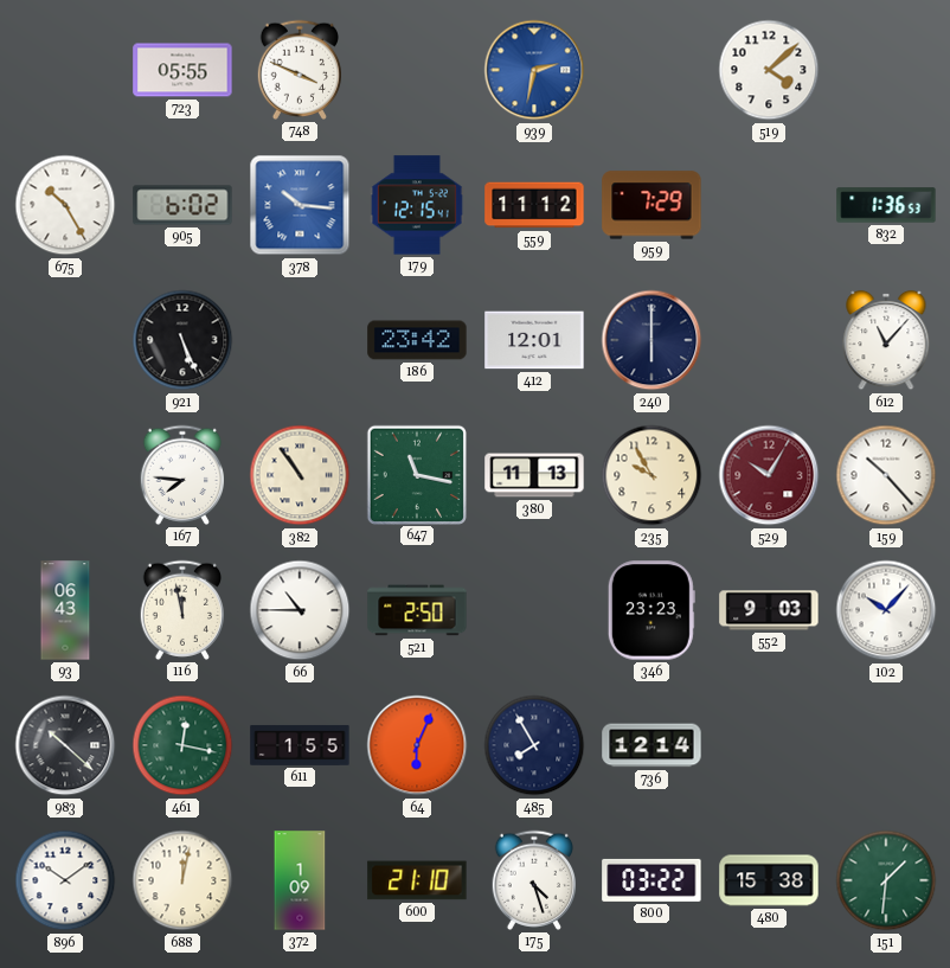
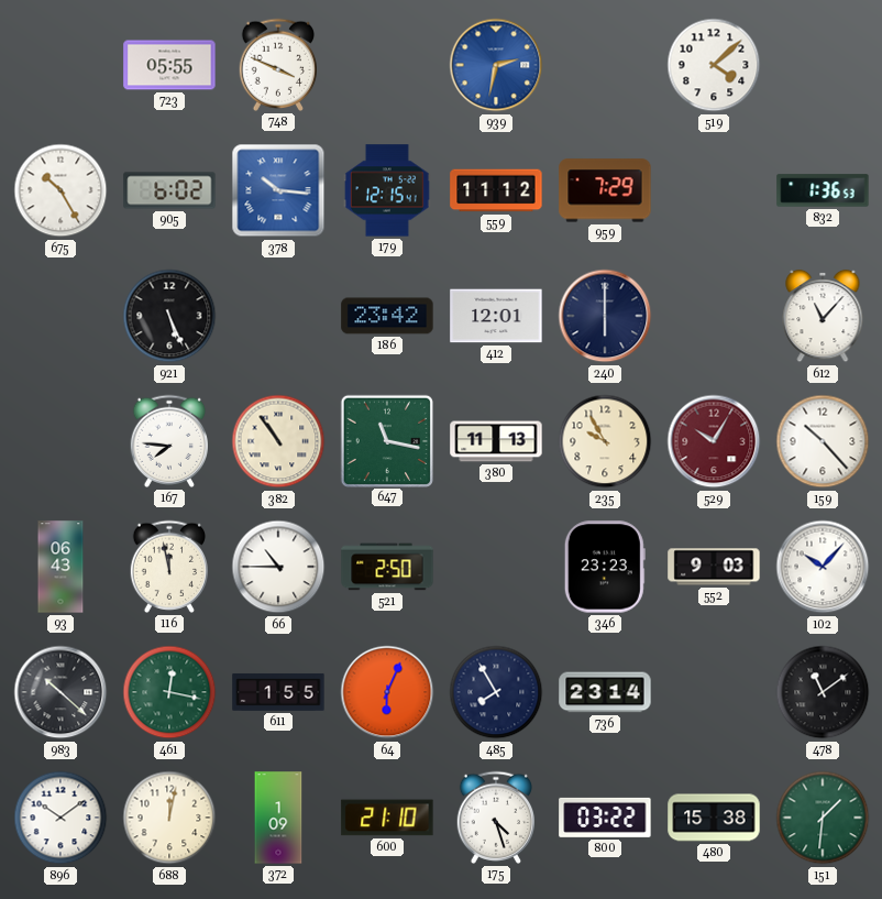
736: 12:14 -> 23:14 (605, 692)
478: none -> 11:09 (823, 692)
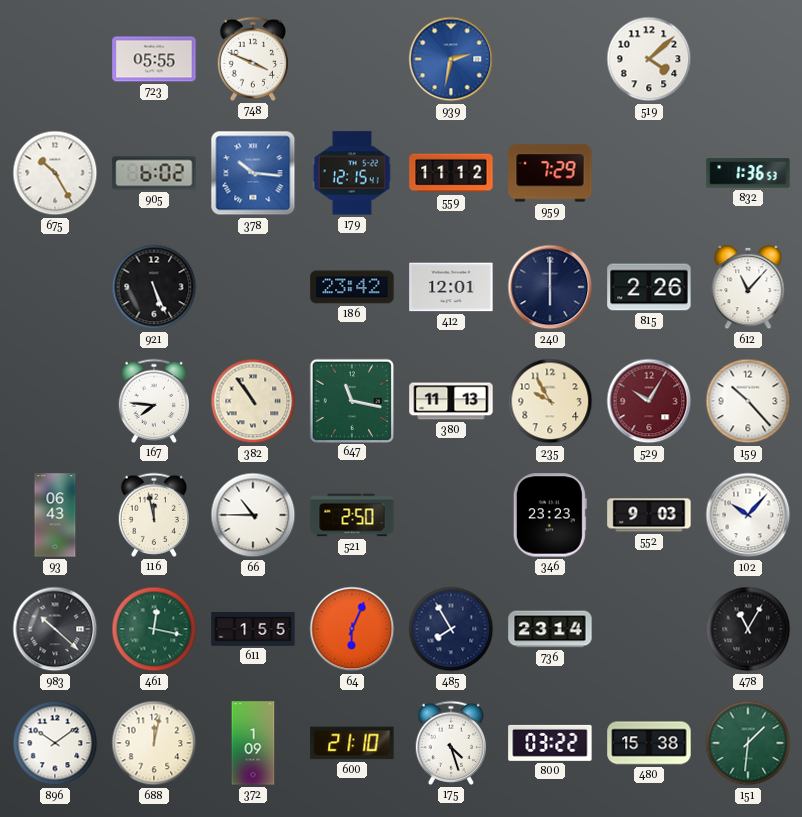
815: none -> 2:26 (649, 287)
478: 11:09 -> 11:05 (748, 629)
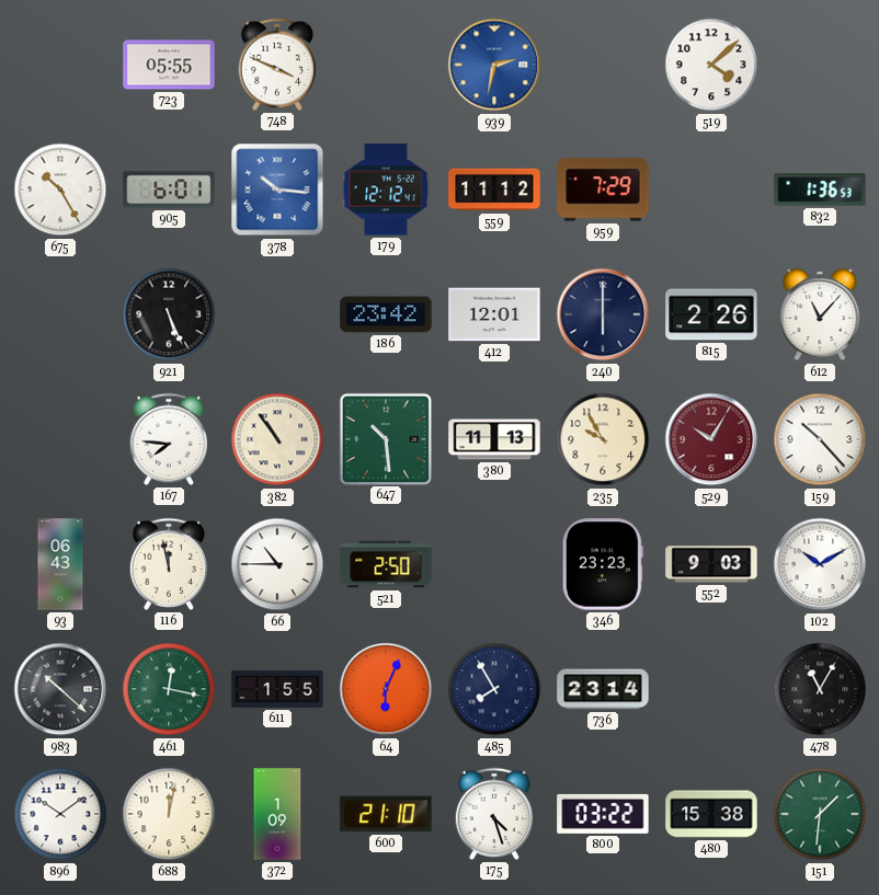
905: 6:02 -> 6:01 (169, 190)
179: 12:15 -> 12:12 (386, 190)
647: 11:17 -> 10:29 (385, 438)
102: 10:07 -> 10:10 (820, 564)
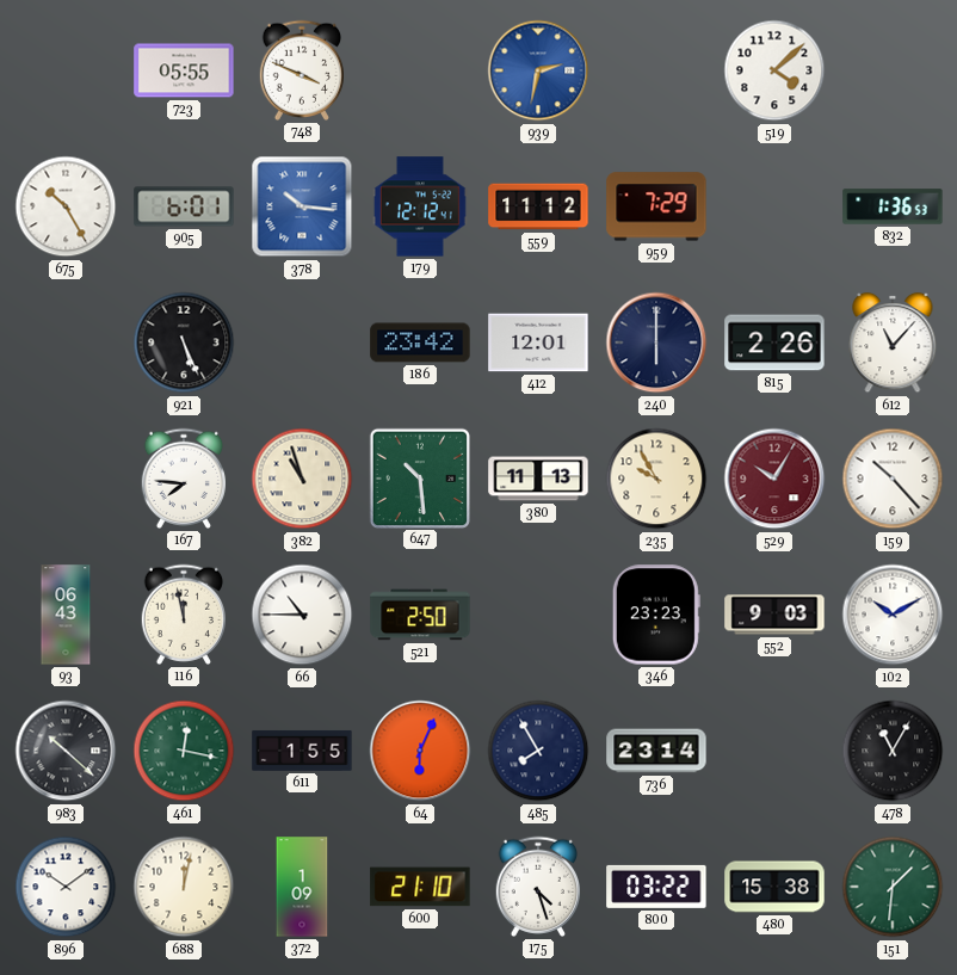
382: 10:54 -> 10:57 (302, 479)
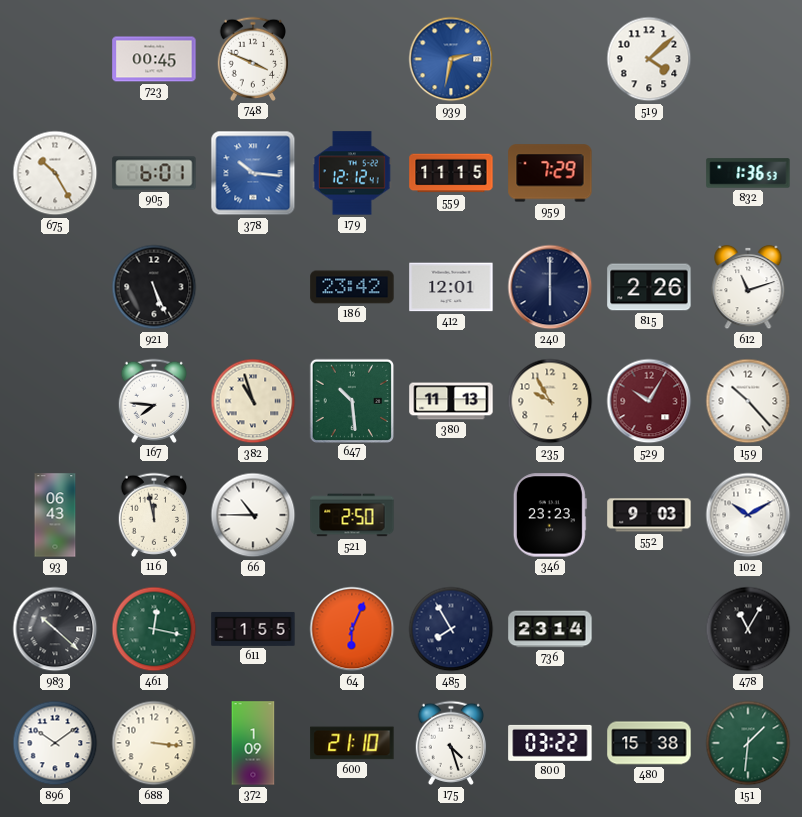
723: 05:55 -> 00:45 (154, 59)
559: 11:12 -> 11:15 (451, 173)
612: 11:07 -> 11:12 (748, 287)
688: 12:02 -> 3:16 (154, 743)
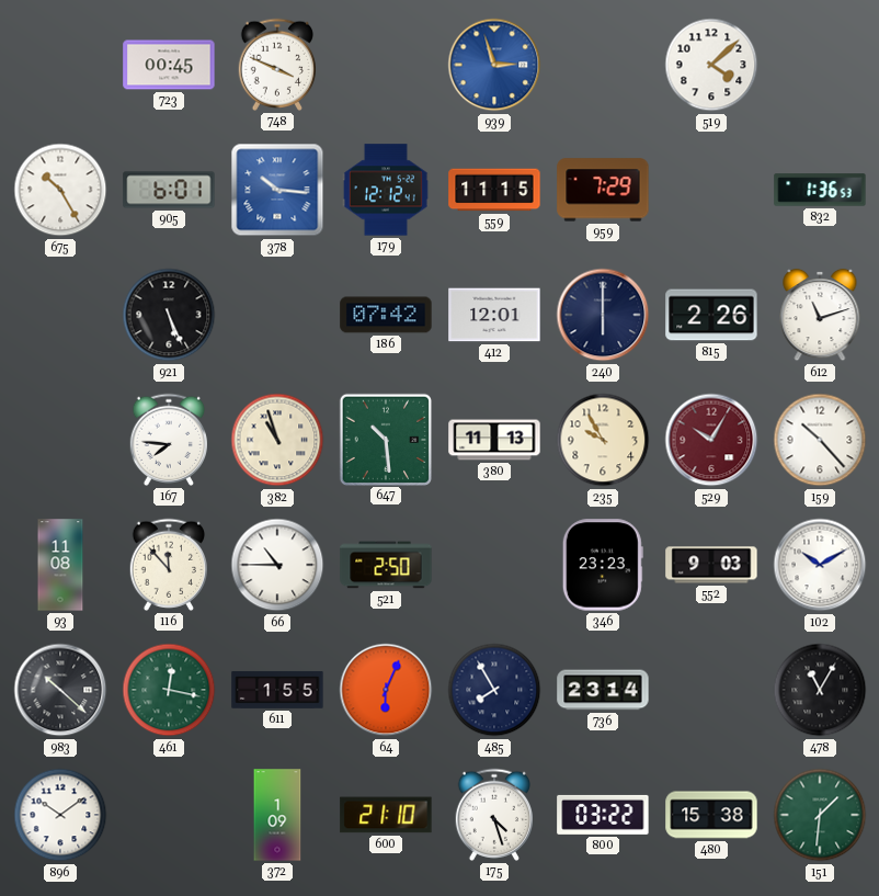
939: 2:32 -> 2:57 (494, 65)
186: 23:42 -> 07:42 (386, 315)
93: 06:43 -> 11:08 (60, 565)
116: 11:58 -> 11:53 (168, 565)
688: 3:16 -> none (154, 743)
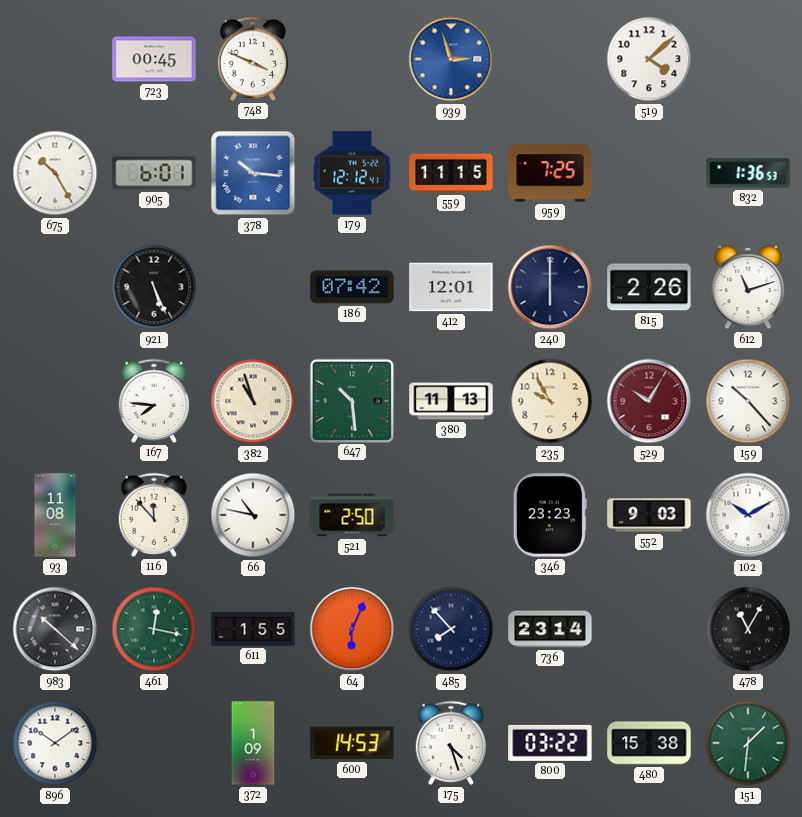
959: 7:29 -> 7:25 (550, 173)
66: 10:45 -> 10:47 (253, 515)
485: 7:55 -> 7:53 (451, 629)
600: 21:10 -> 14:53 (352, 743)
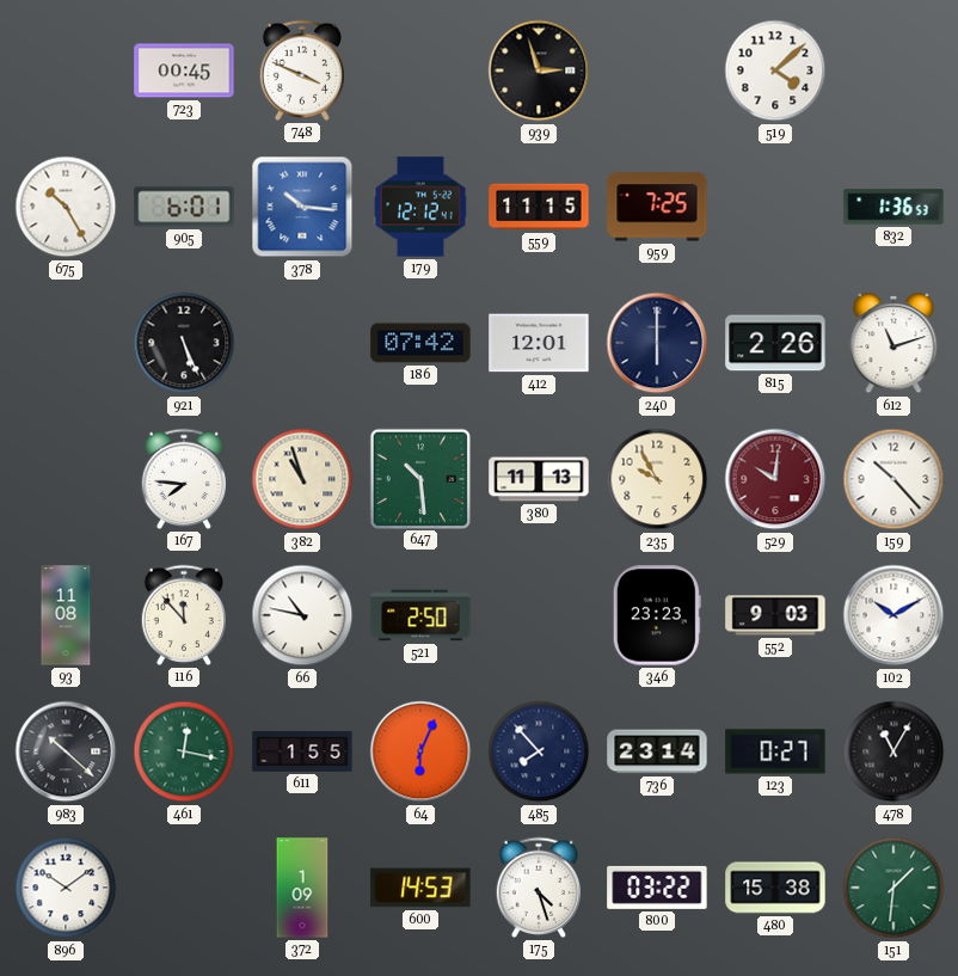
939 dial: blue -> black (539, 70)
529: 10:05 -> 10:01 (775, 479)
123: none -> 0:27 (775, 751)
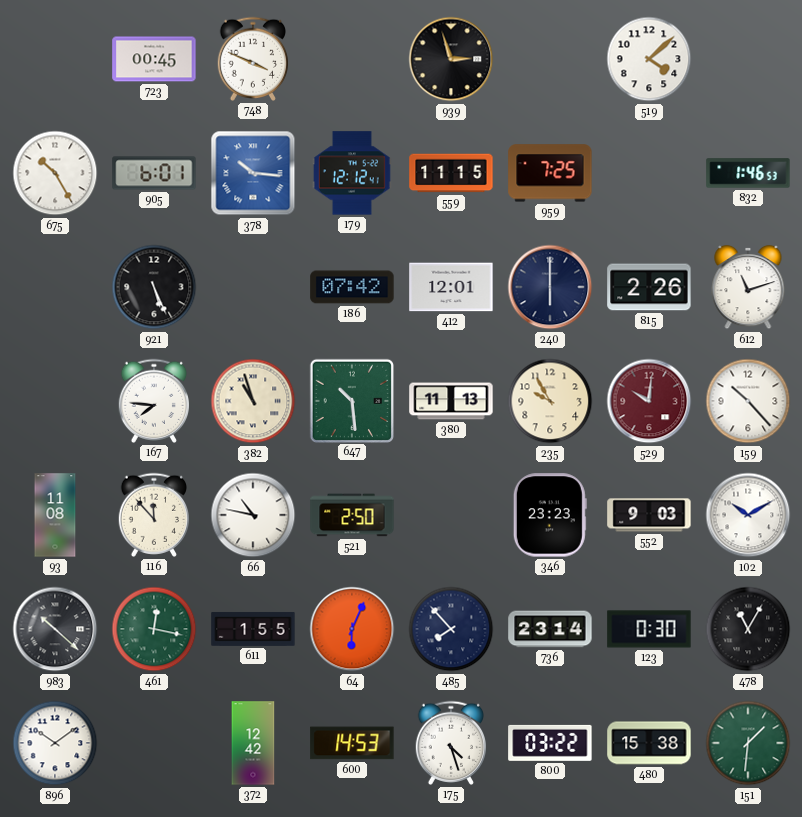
832: 1:36 -> 1:46 (748, 173)
123: 0:27 -> 0:30 (649, 629)
372: 1:09 -> 12:42 (253, 743)
